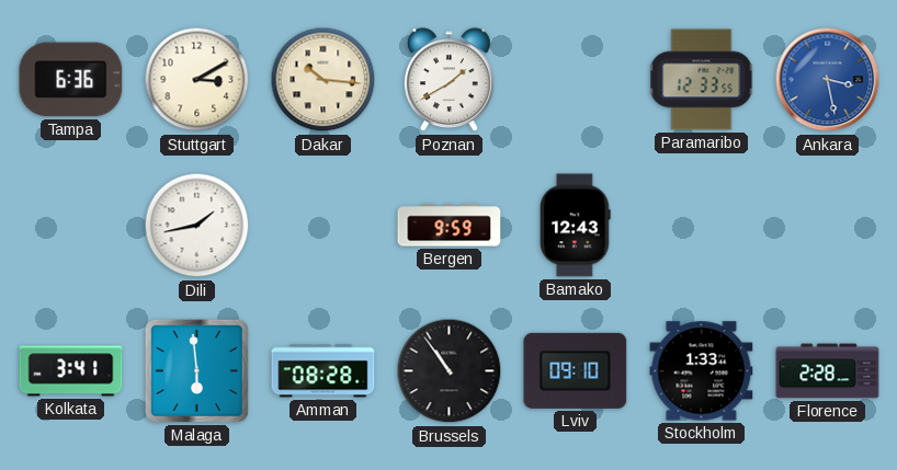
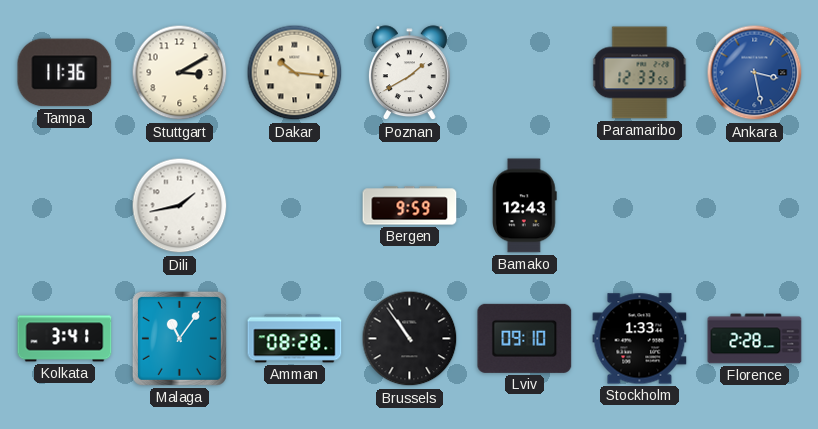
Tampa: 6:36 -> 11:36 (65, 73)
Malaga: 5:59 -> 11:06 (179, 338)
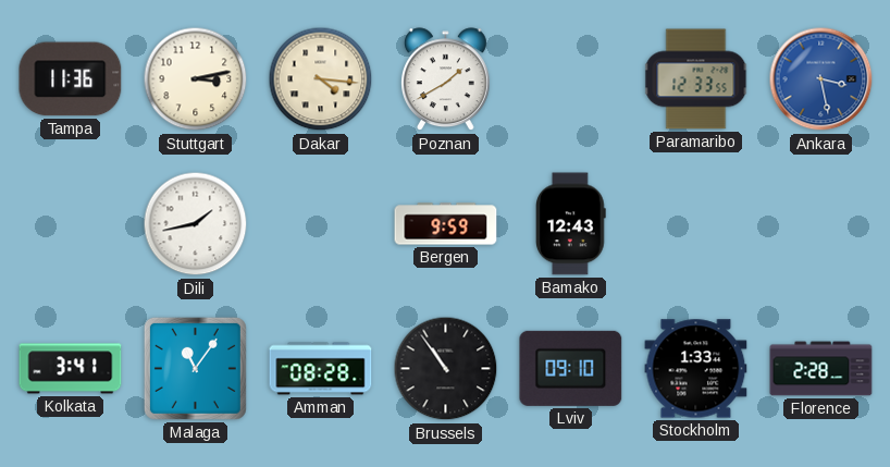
Stuttgart: 3:10 -> 3:13 (196, 79)
Dakar: 10:16 -> 4:16 (321, 79)
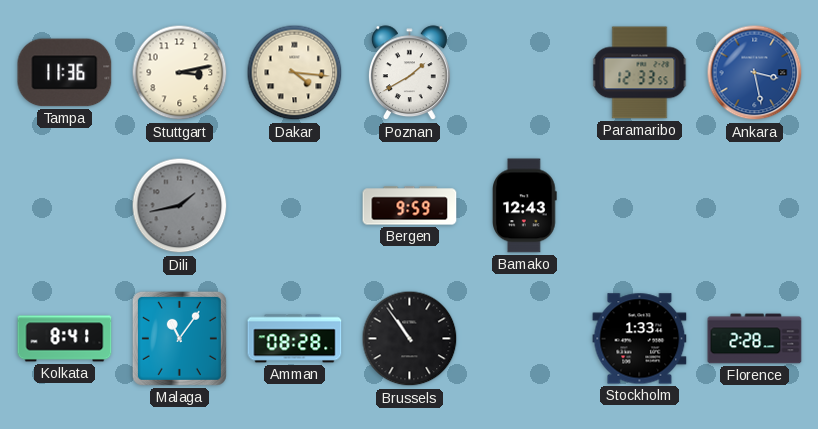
Dili dial: white -> grey (180, 206)
Kolkata: 3:41 -> 8:41 (65, 339)
Lviv: 09:10 -> none (571, 368)
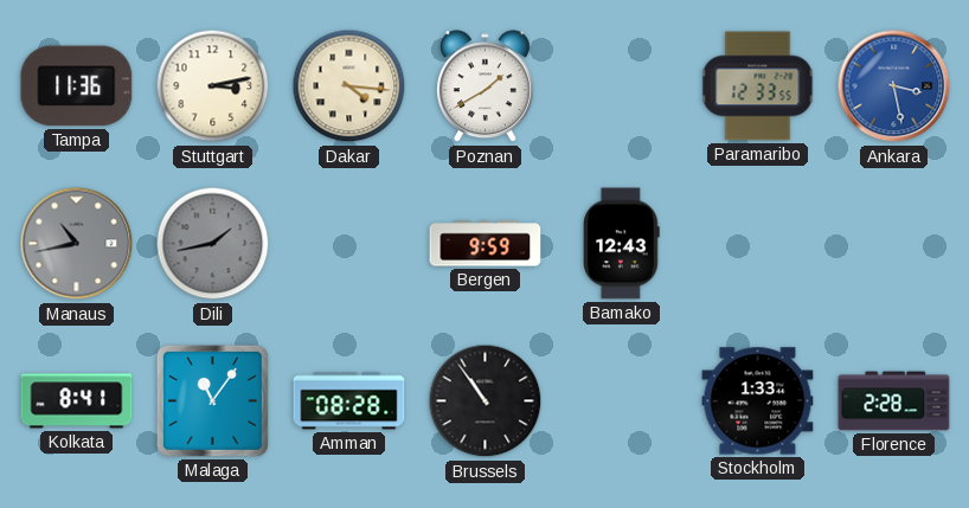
Manaus: none -> 10:43 (77, 244)
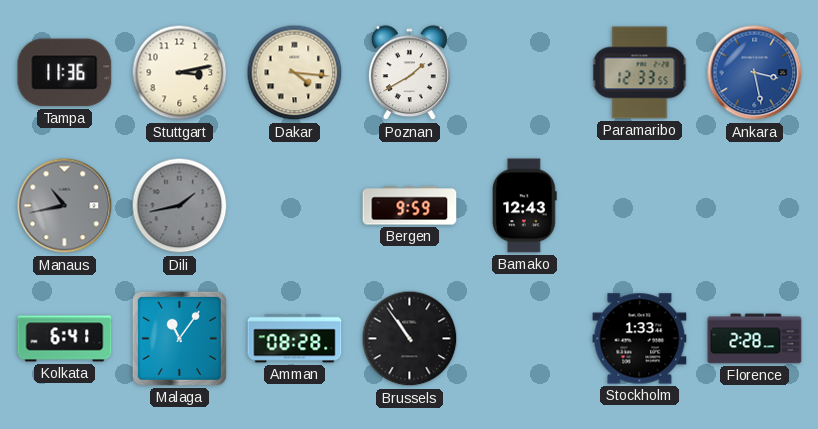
Kolkata: 8:41 -> 6:41 (65, 339)
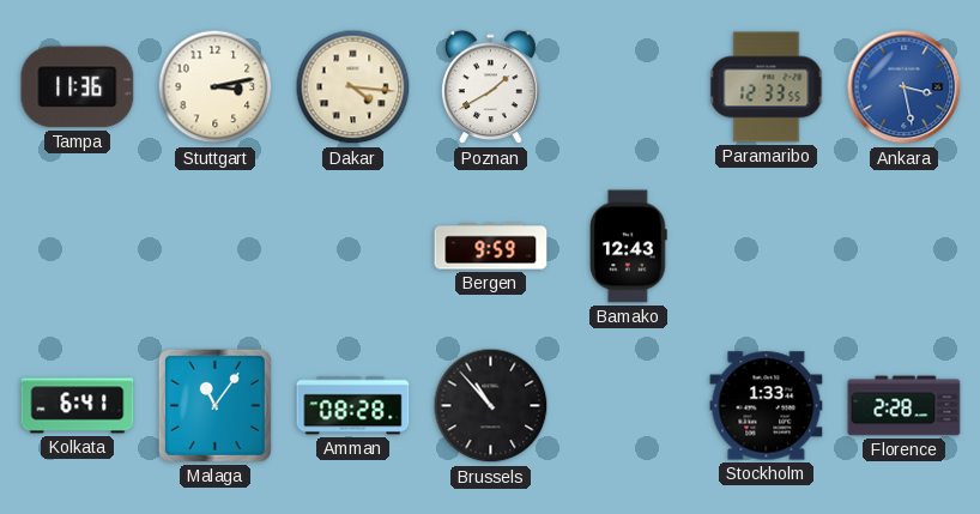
Manaus: 10:43 -> none (65, 206)
Dili: 1:43 -> none (180, 206)
Brussels: 10:54 -> 10:53 (491, 406)
